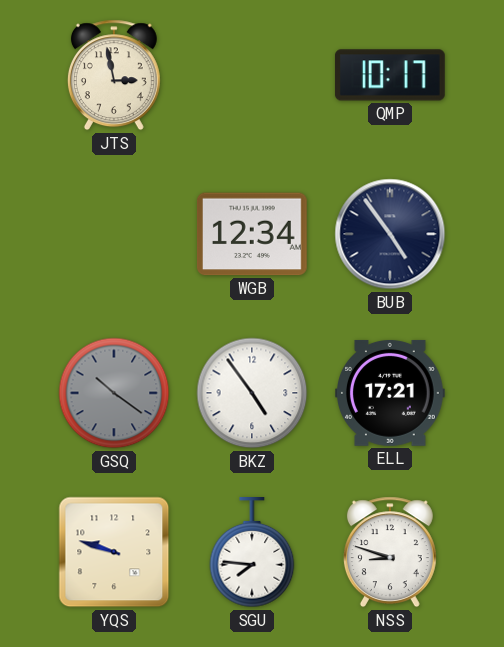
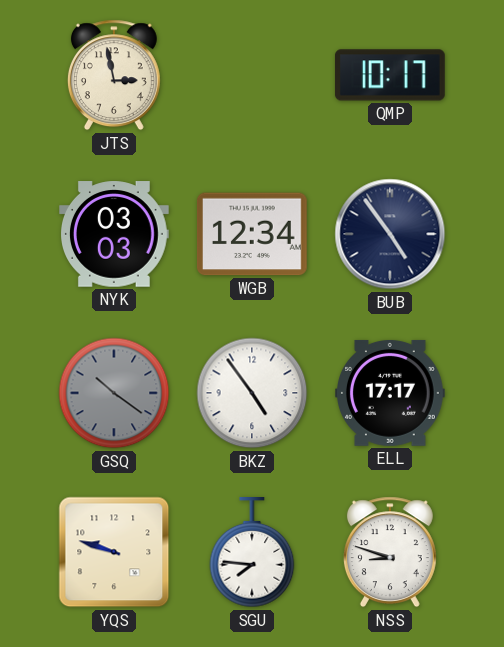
NYK: none -> 03:03 (115, 234)
ELL: 17:21 -> 17:17 (391, 393)
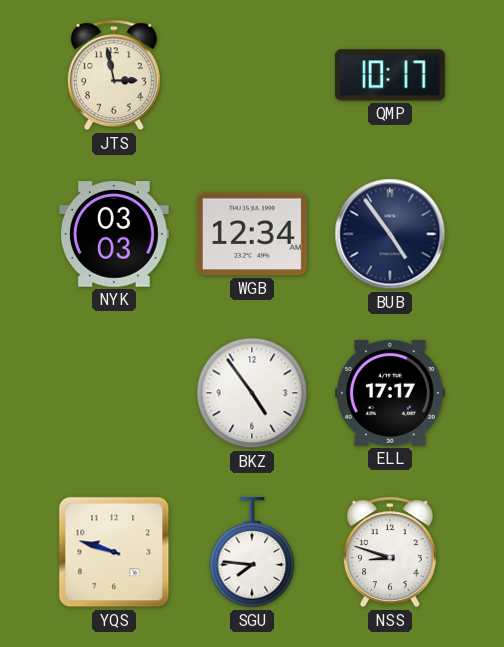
GSQ: 10:21 -> none (114, 393)
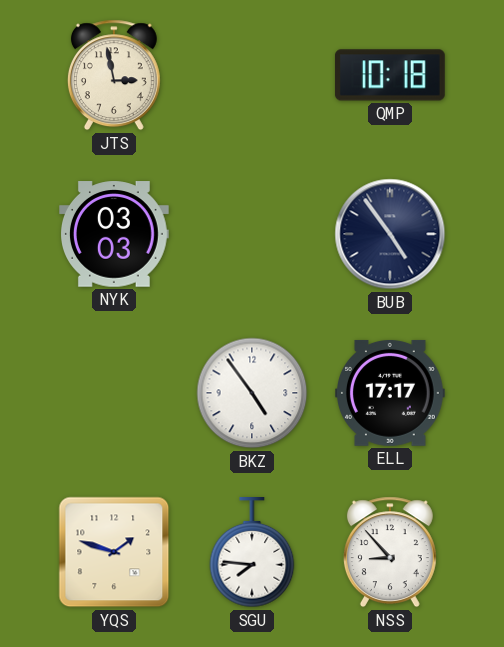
QMP: 10:17 -> 10:18 (390, 75)
WGB: 12:34 -> none (252, 234)
YQS: 9:48 -> 1:48 (114, 552)
NSS: 8:48 -> 8:53 (390, 552)
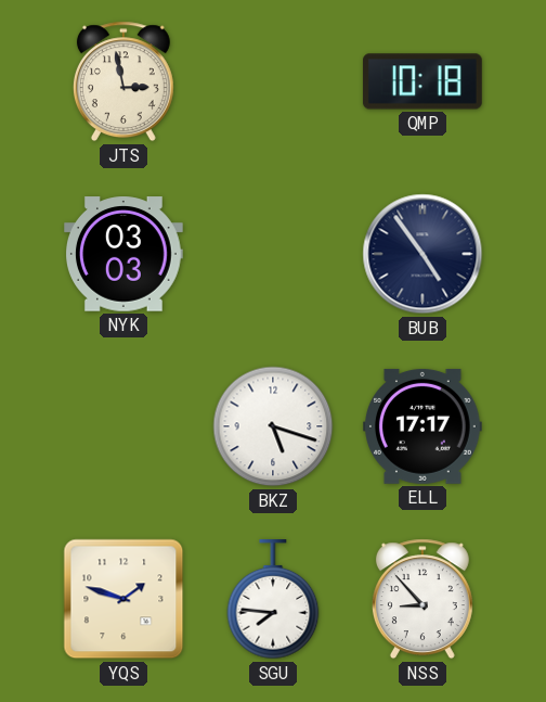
BKZ: 4:54 -> 5:18 (273, 426)
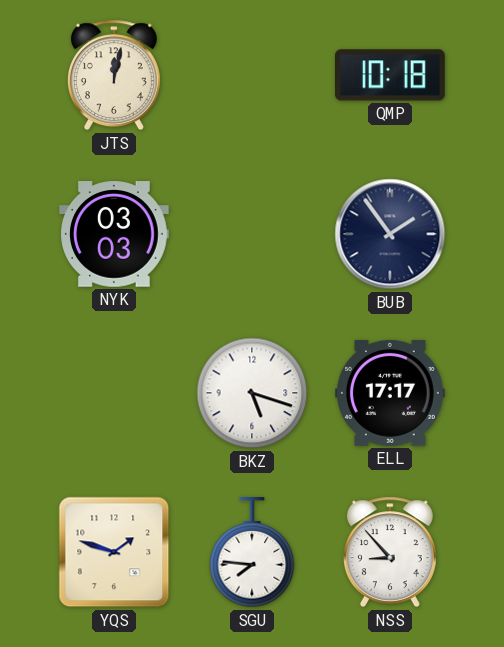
JTS: 2:58 -> 12:02 (114, 75)
BUB: 4:54 -> 1:54 (390, 234)
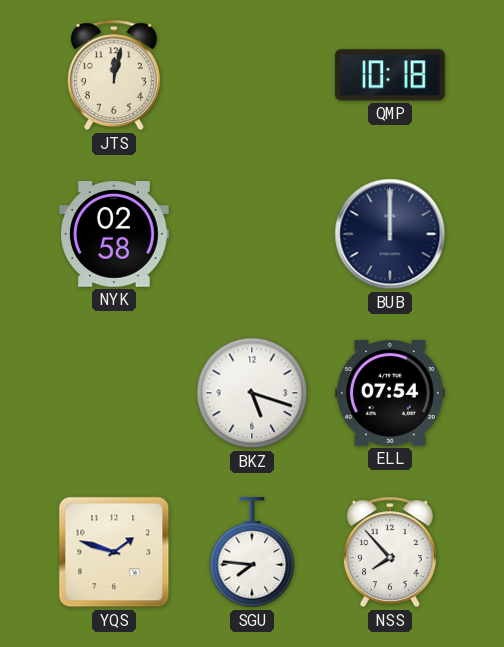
NYK: 03:03 -> 02:58 (115, 234)
BUB: 1:54 -> 12:00 (390, 234)
ELL: 17:17 -> 07:54 (391, 393)
NSS: 8:53 -> 7:53 (390, 552)
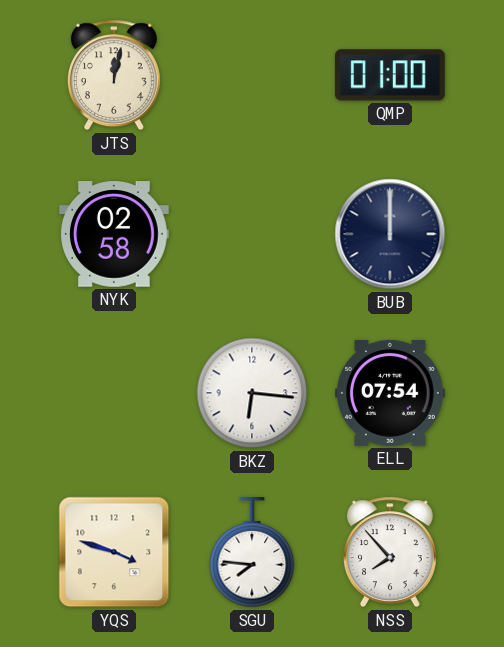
QMP: 10:18 -> 01:00 (390, 75)
BKZ: 5:18 -> 6:16 (252, 393)
YQS: 1:48 -> 3:48 (114, 552)
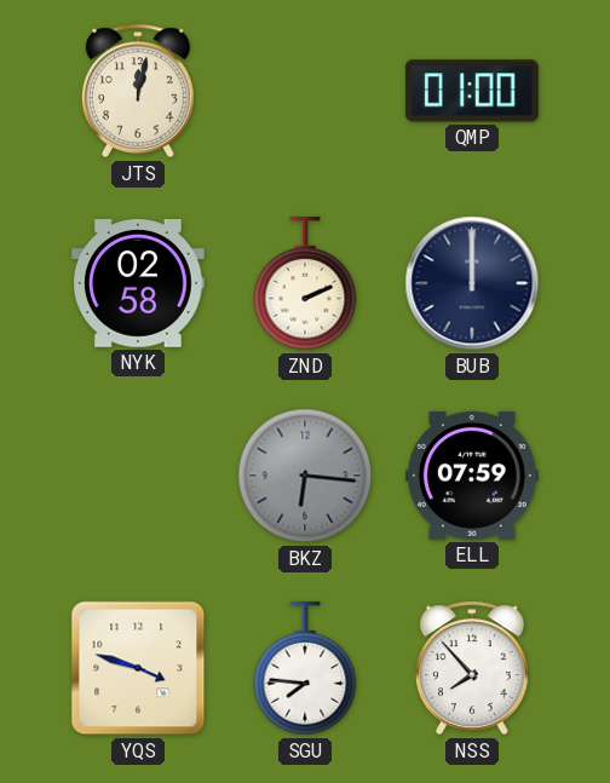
ZND: none -> 2:11 (305, 284)
BKZ dial: white -> grey (305, 476)
ELL: 07:54 -> 07:59 (473, 476)
